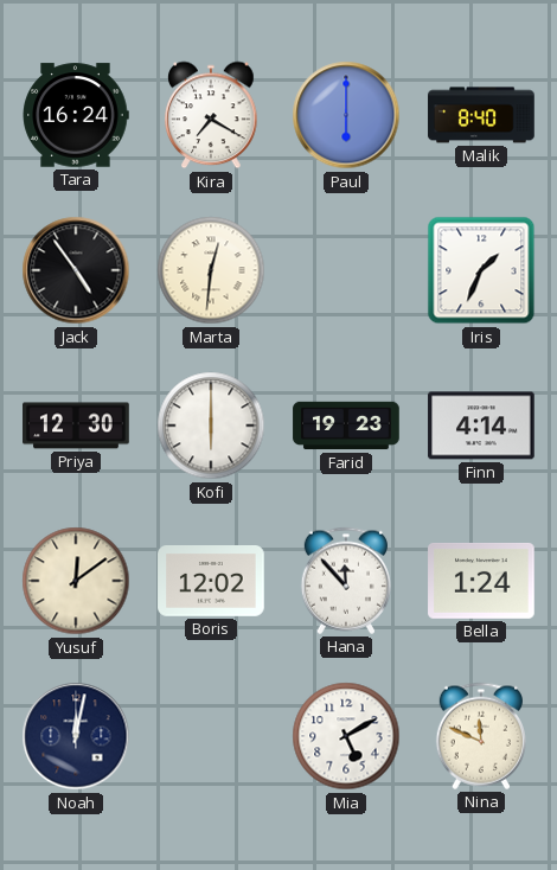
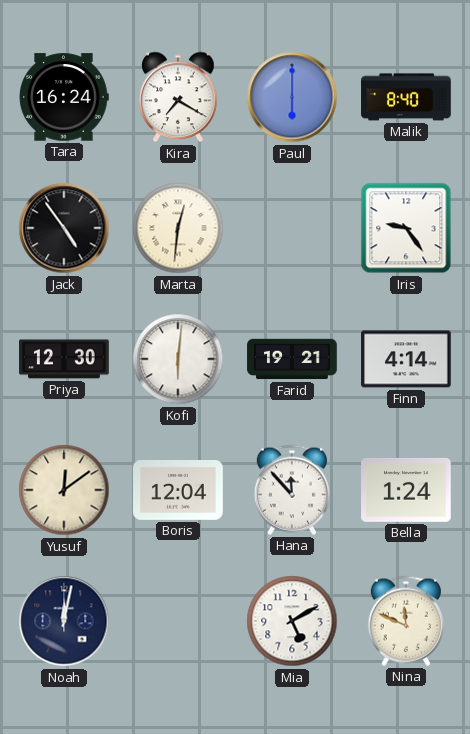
Iris: 1:34 -> 9:24 (406, 228)
Kofi: 6:00 -> 6:01 (178, 359)
Farid: 19:23 -> 19:21 (292, 359)
Boris: 12:02 -> 12:04 (178, 491)
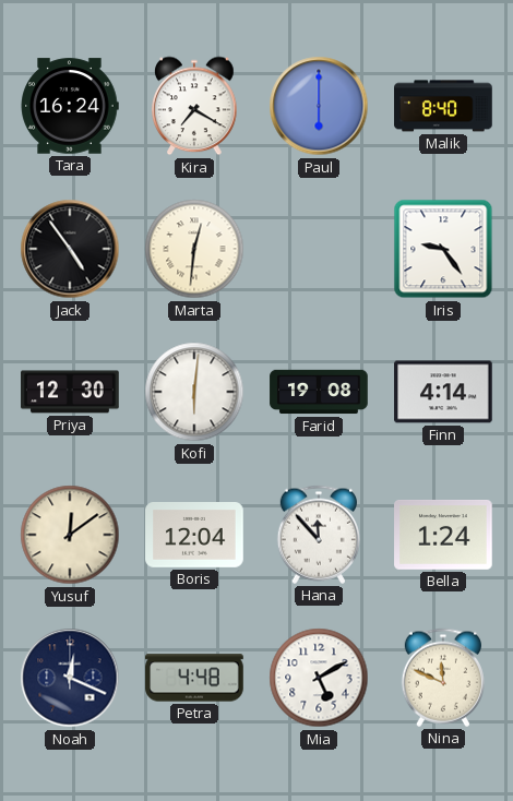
Farid: 19:21 -> 19:08 (319, 392)
Noah: 12:02 -> 12:19 (70, 678)
Petra: none -> 4:48 (194, 678)
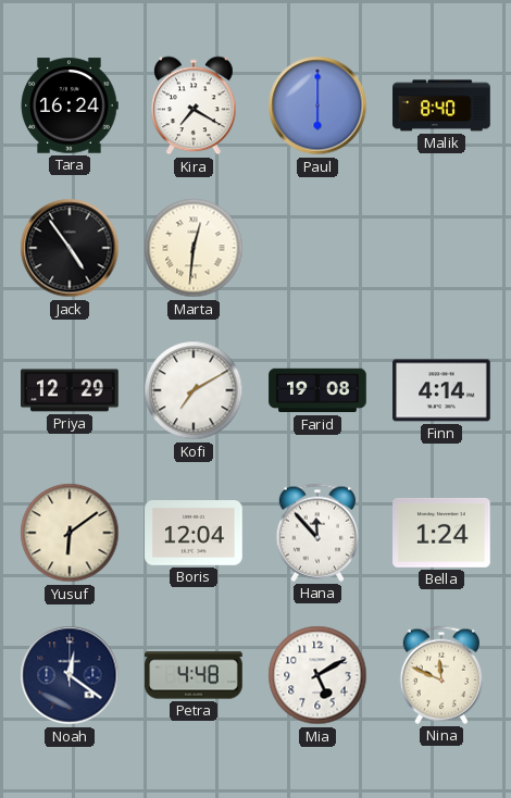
Iris: 9:24 -> none (443, 249)
Priya: 12:30 -> 12:29 (70, 390)
Kofi: 6:01 -> 7:10 (194, 390)
Yusuf: 12:09 -> 6:09 (70, 533)
Noah: 12:19 -> 12:21 (70, 675)
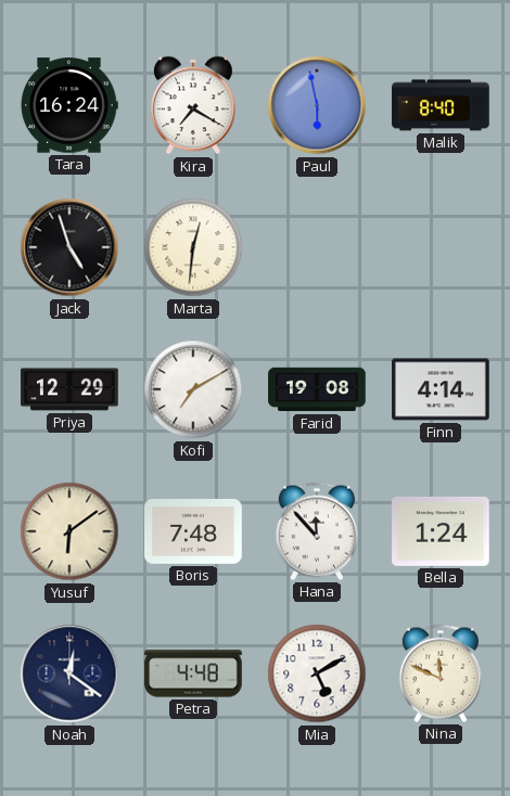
Paul: 6:00 -> 5:58 (317, 105)
Jack: 4:54 -> 4:57 (69, 247)
Boris: 12:04 -> 7:48 (193, 532)
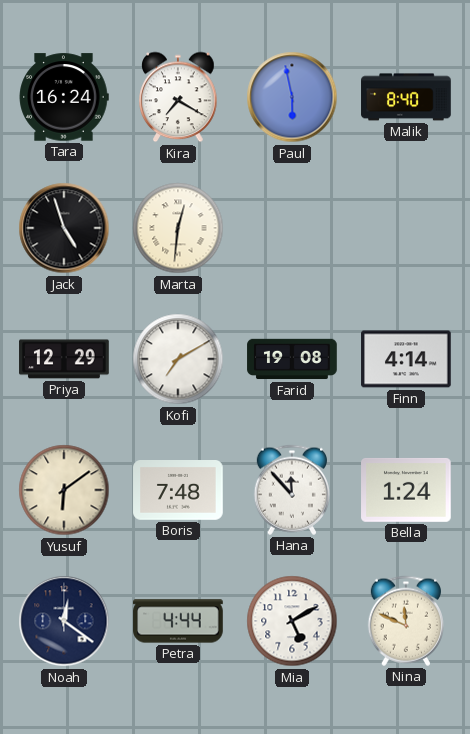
Petra: 4:48 -> 4:44 (178, 621)
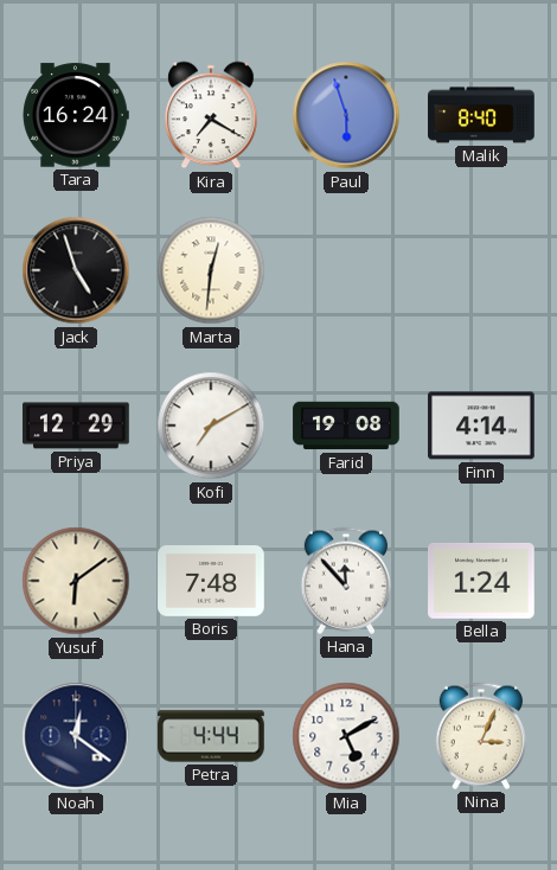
Paul: 5:58 -> 5:57 (346, 115)
Nina: 11:49 -> 3:04 (480, 736)
